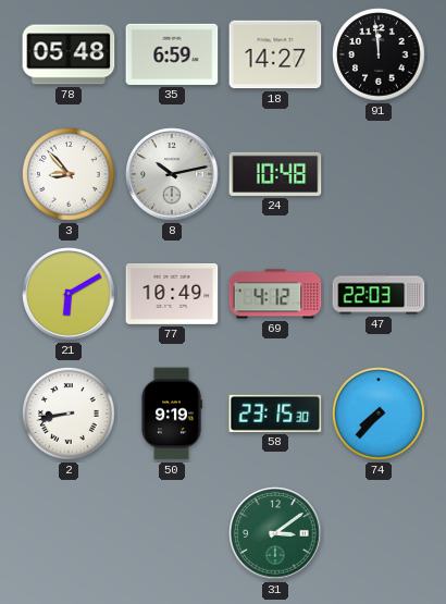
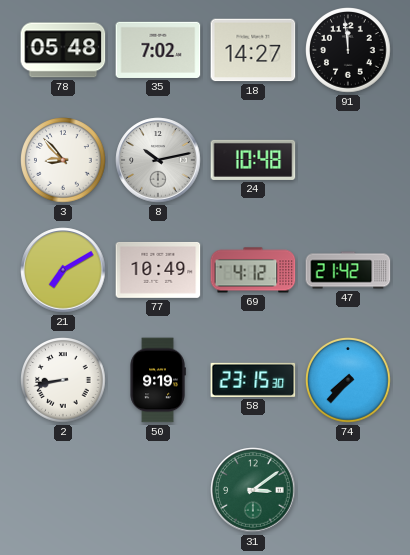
35: 6:59 -> 7:02 (158, 50)
21: 6:10 -> 7:10 (63, 270)
47: 22:03 -> 21:42 (348, 270)
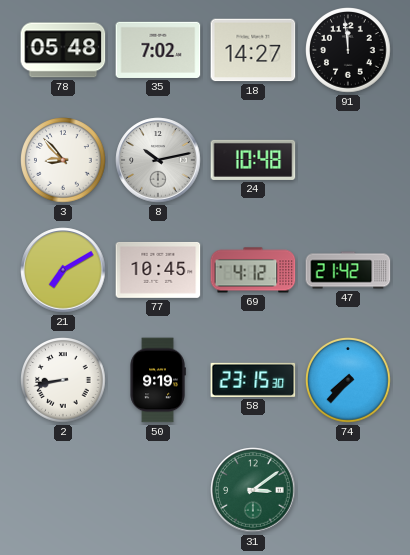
77: 10:49 -> 10:45 (158, 270)
